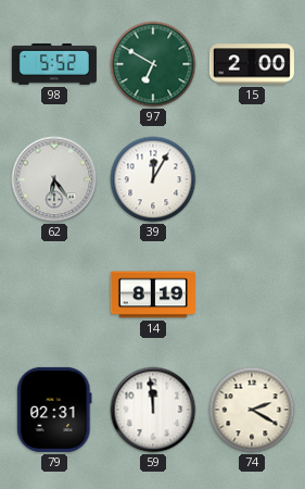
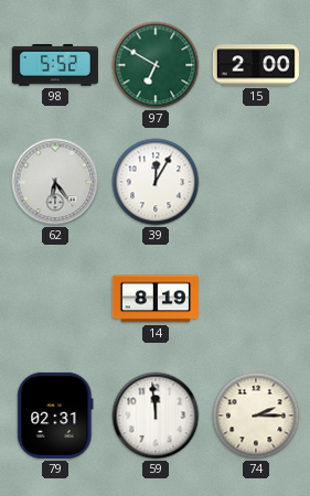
74: 2:20 -> 2:15 (256, 416)
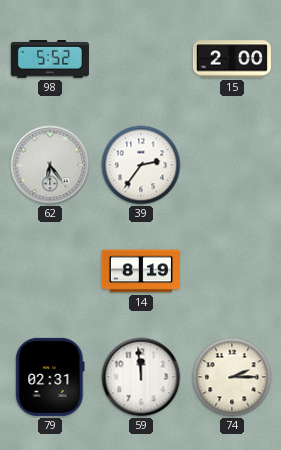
97: 6:50 -> none (156, 65)
39: 12:05 -> 2:36 (141, 165)
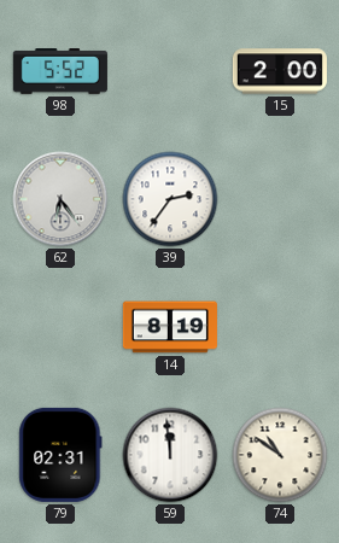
74: 2:15 -> 10:51 (280, 455)
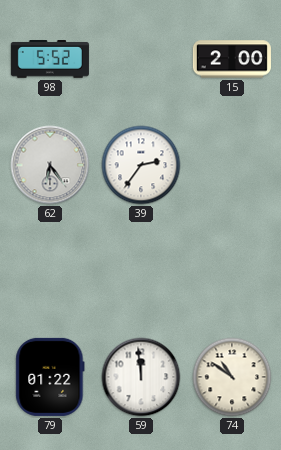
14: 8:19 -> none (170, 327)
79: 02:31 -> 01:22 (50, 377)
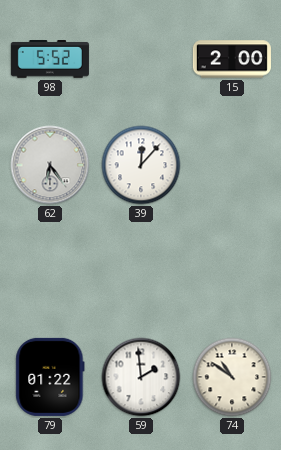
39: 2:36 -> 12:07 (141, 165)
59: 11:59 -> 1:59 (141, 377)
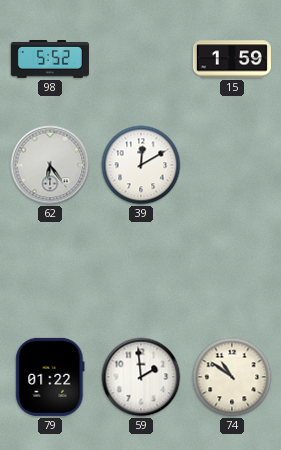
15: 2:00 -> 1:59 (232, 59)
39: 12:07 -> 12:10 (141, 165)
